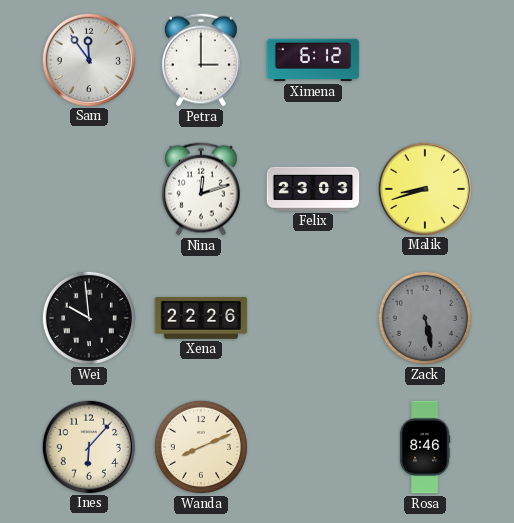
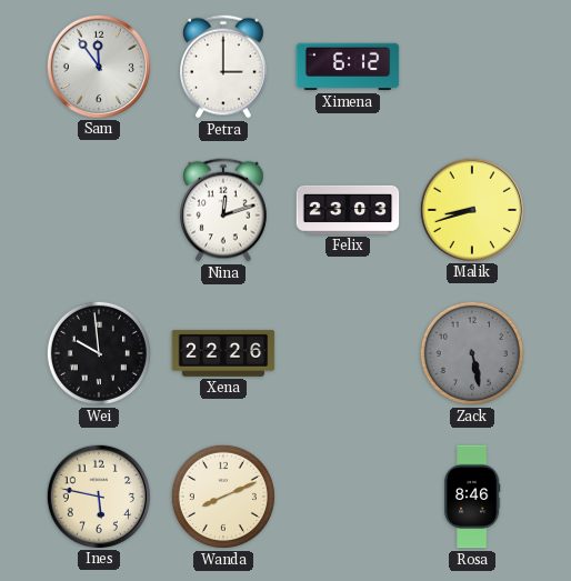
Ines: 6:07 -> 5:47 (98, 495)
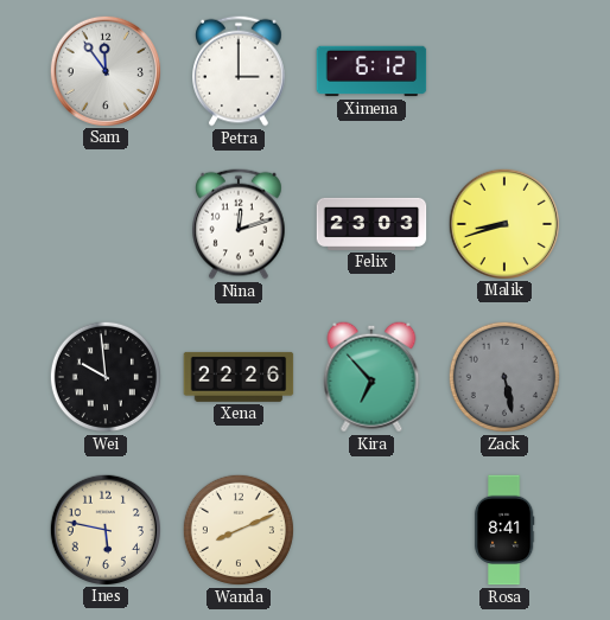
Kira: none -> 6:53 (371, 377)
Rosa: 8:46 -> 8:41 (504, 530)
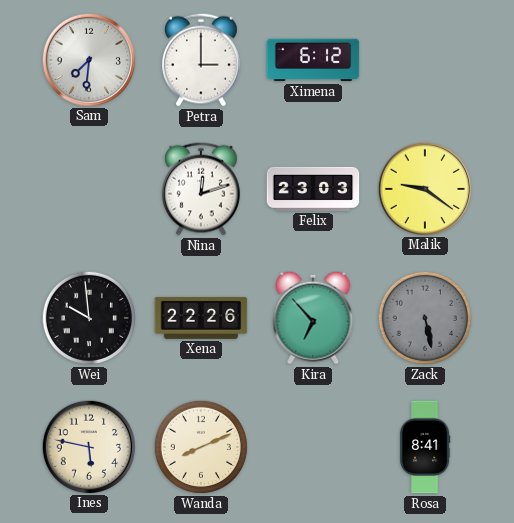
Sam: 11:54 -> 7:31 (88, 59)
Malik: 8:42 -> 9:21 (424, 188)
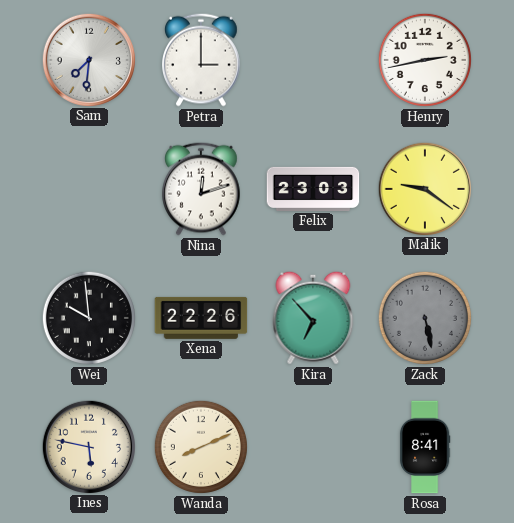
Ximena: 6:12 -> none (313, 60)
Henry: none -> 2:43 (425, 60)
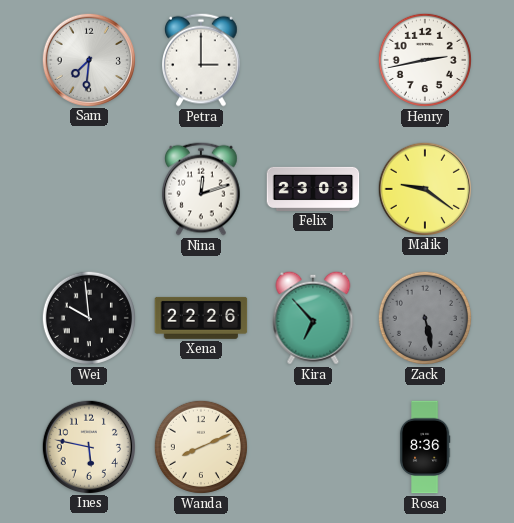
Rosa: 8:41 -> 8:36 (425, 447)
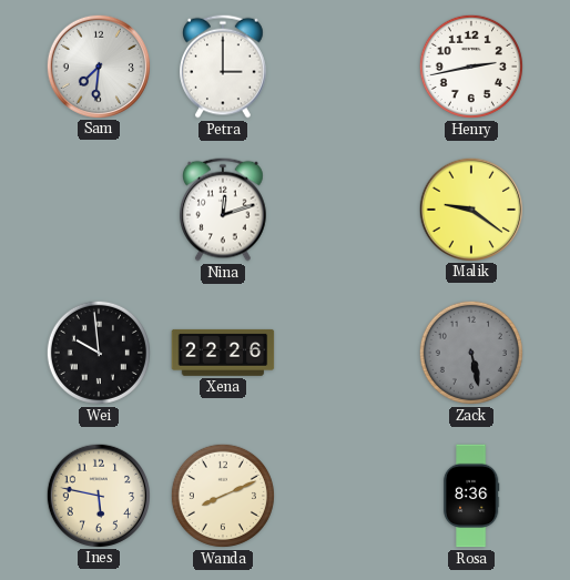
Felix: 23:03 -> none (313, 189)
Kira: 6:53 -> none (313, 318)
